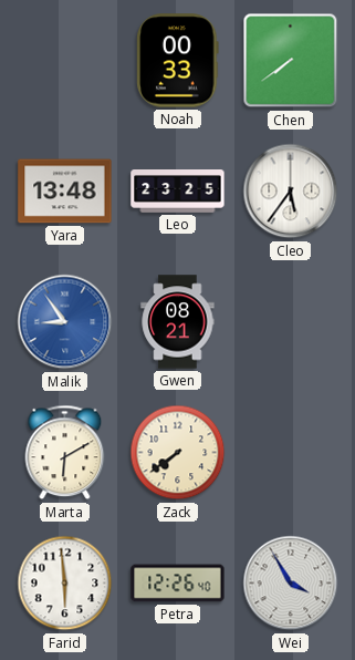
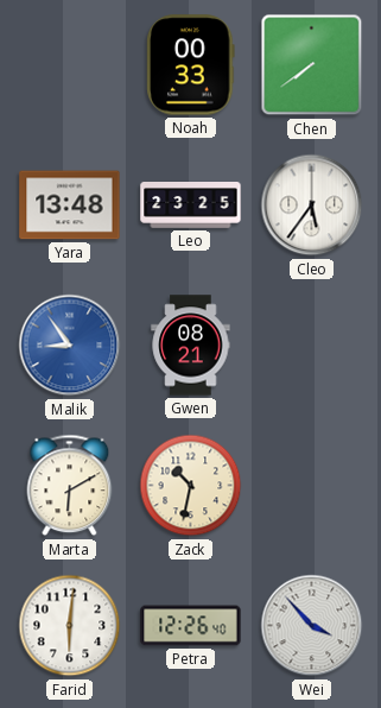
Zack: 7:39 -> 10:32 (191, 486)
Farid: 5:59 -> 6:01 (70, 626)
Wei: 3:55 -> 3:53 (312, 626)
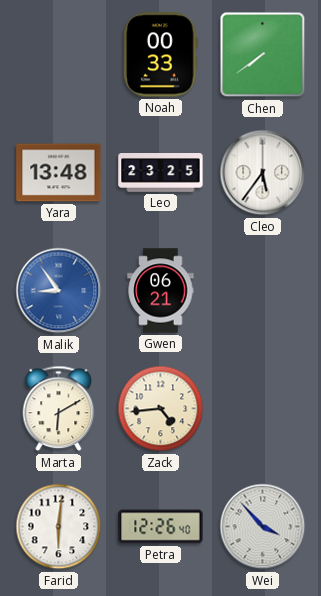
Gwen: 08:21 -> 06:21 (161, 291)
Zack: 10:32 -> 4:44 (161, 409)
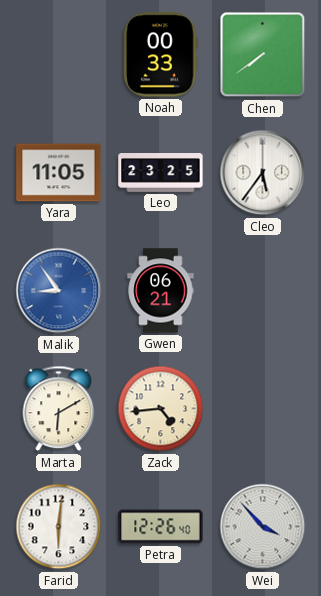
Yara: 13:48 -> 11:05 (59, 173)
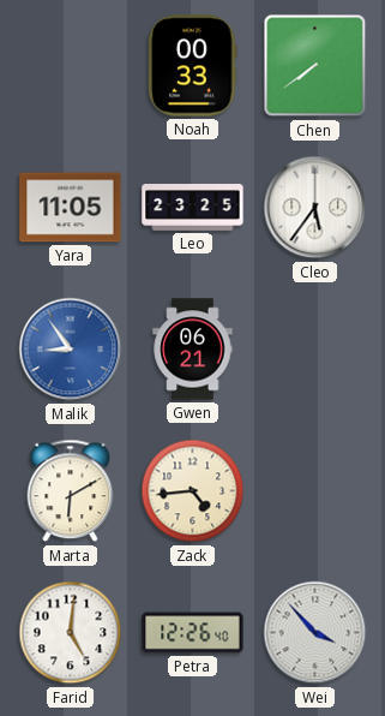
Farid: 6:01 -> 5:01 (71, 633)
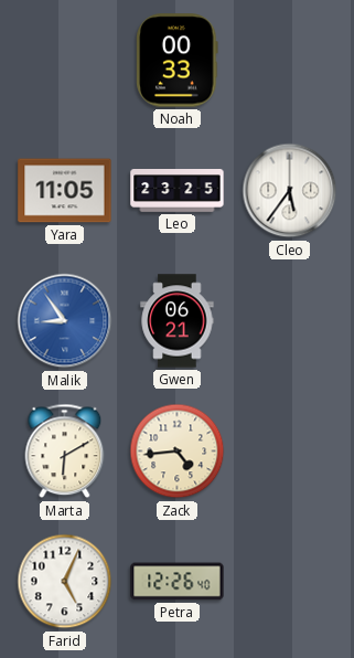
Chen: 7:39 -> none (315, 66)
Farid: 5:01 -> 5:04 (65, 582)
Wei: 3:53 -> none (315, 633)
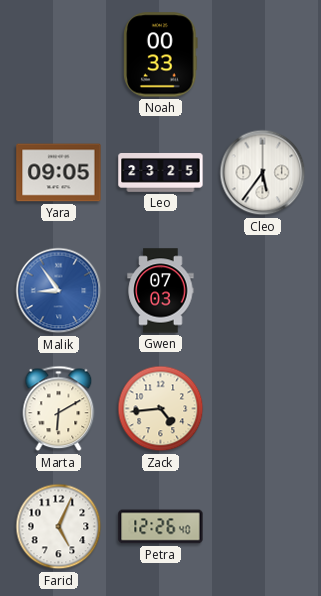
Yara: 11:05 -> 09:05 (59, 173)
Gwen: 06:21 -> 07:03 (161, 291)
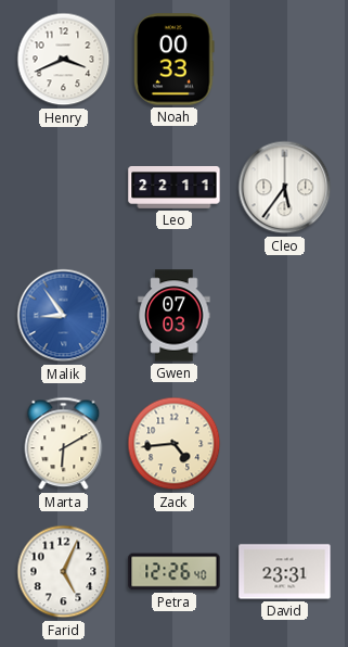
Henry: none -> 3:41 (64, 60)
Yara: 09:05 -> none (59, 173)
Leo: 23:25 -> 22:11 (175, 188)
David: none -> 23:31 (285, 572)
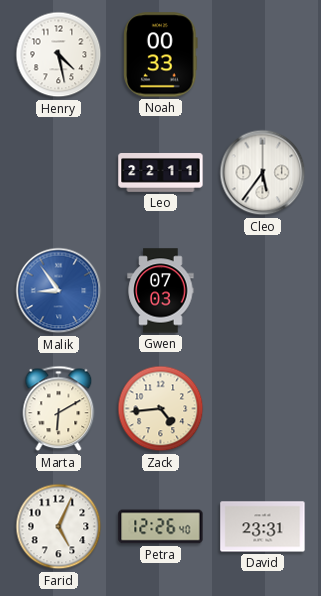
Henry: 3:41 -> 4:28 (59, 55)
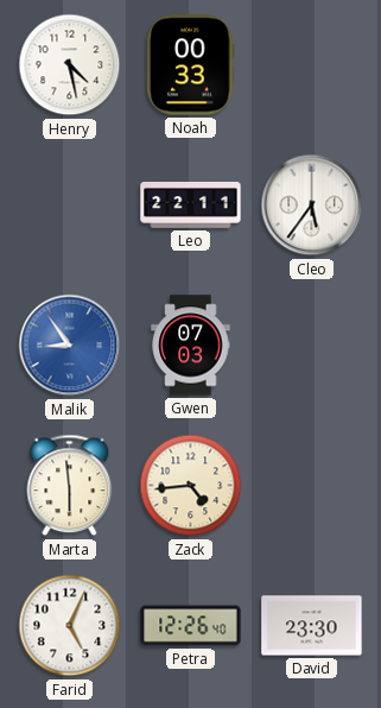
Marta: 6:10 -> 5:59 (70, 486)
David: 23:31 -> 23:30 (312, 626)
